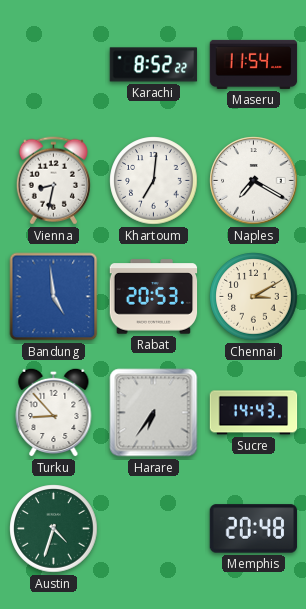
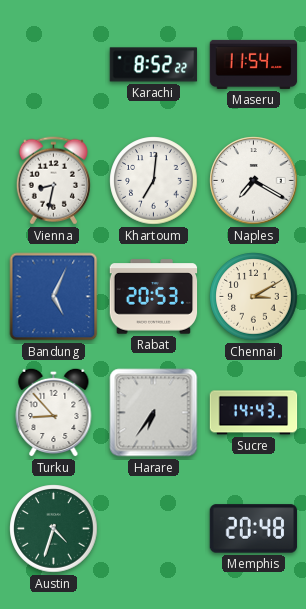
Bandung: 4:59 -> 5:04 (54, 297)
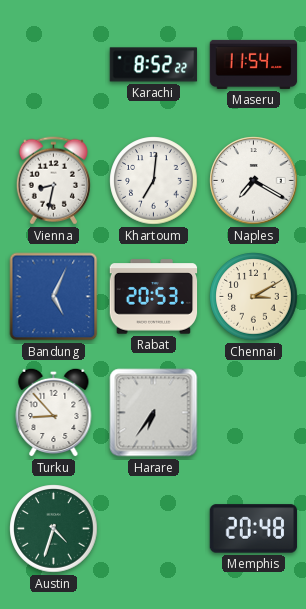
Sucre: 14:43 -> none (254, 413)
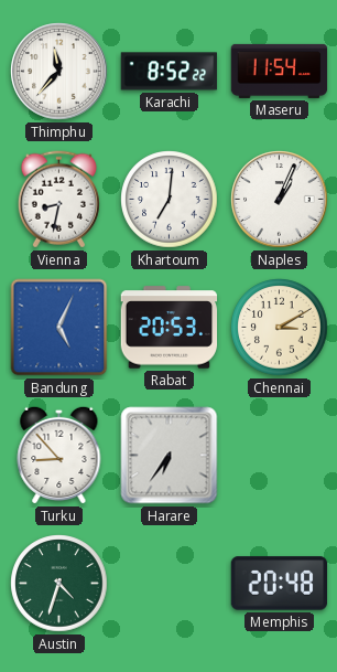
Thimphu: none -> 11:37 (59, 72)
Naples: 7:20 -> 1:04 (280, 200)
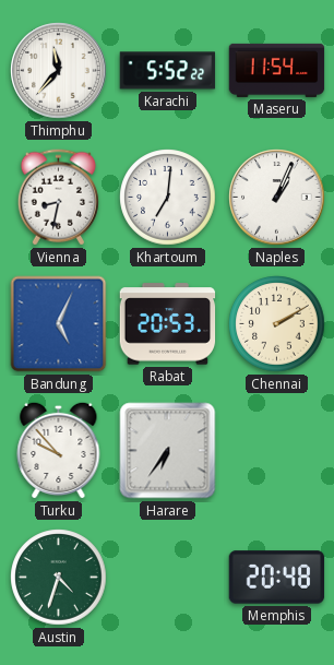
Karachi: 8:52 -> 5:52 (168, 71)
Chennai: 3:10 -> 2:10 (277, 324)
Turku: 8:53 -> 9:53 (59, 450)
